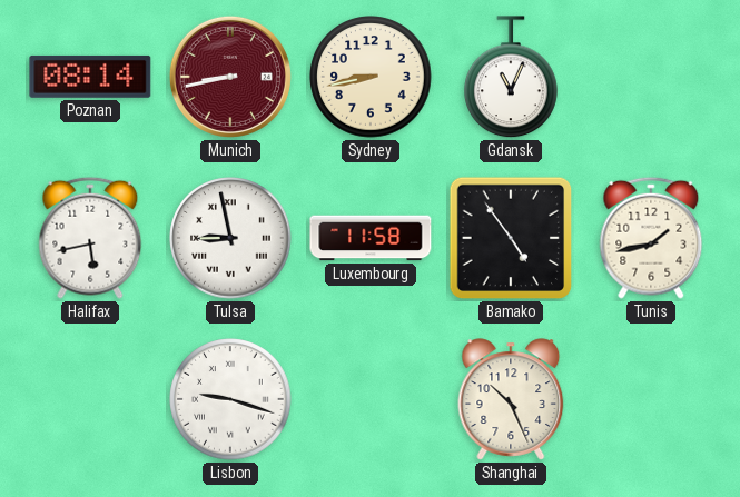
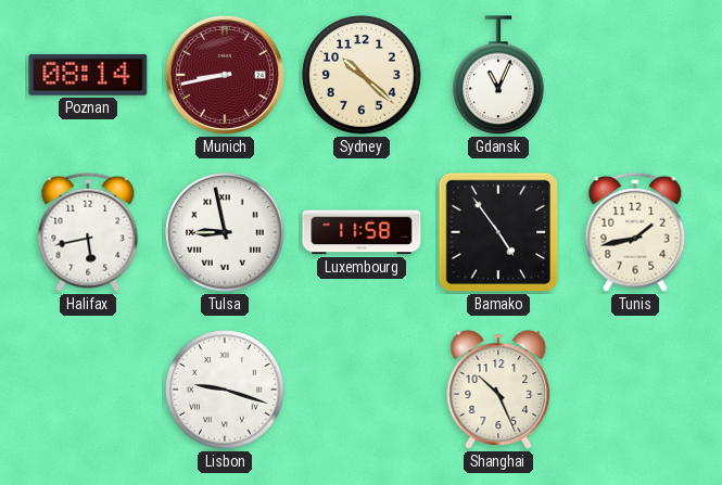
Sydney: 8:43 -> 10:22 (362, 75)
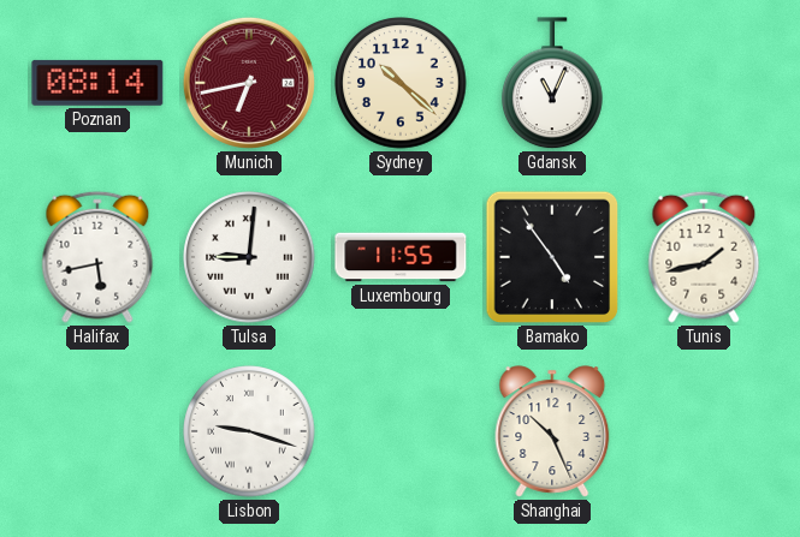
Munich: 8:43 -> 6:43 (249, 83)
Tulsa: 8:58 -> 9:01 (249, 257)
Luxembourg: 11:58 -> 11:55 (401, 257)
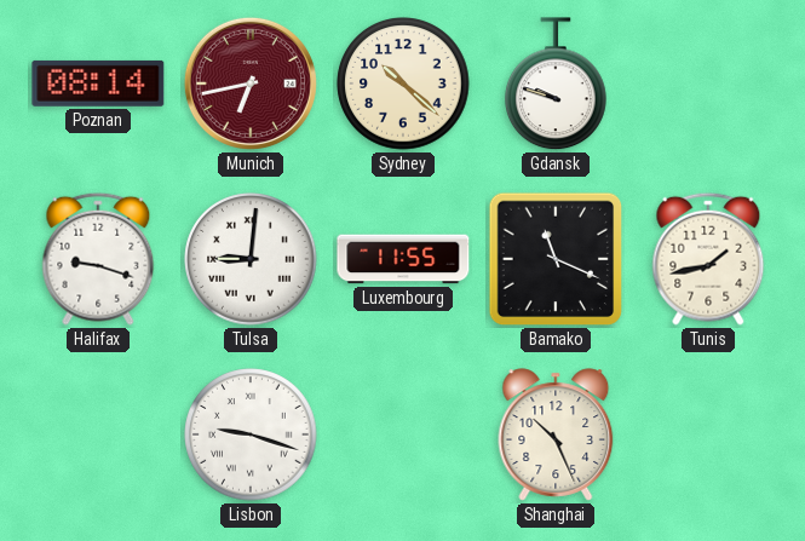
Gdansk: 11:04 -> 9:48 (557, 85)
Halifax: 5:43 -> 9:18 (98, 259)
Bamako: 4:54 -> 11:19 (556, 259)
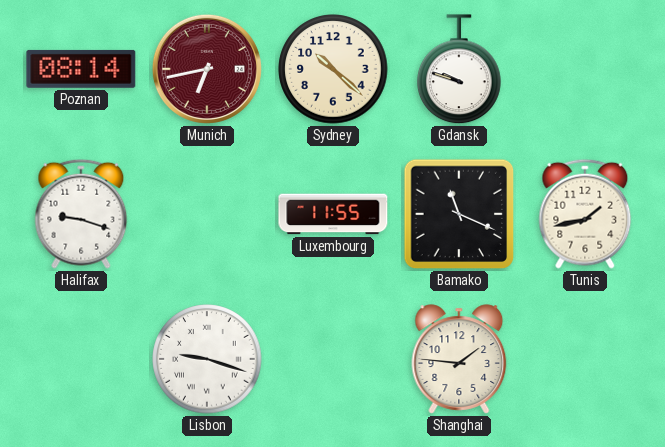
Tulsa: 9:01 -> none (251, 259)
Shanghai: 10:26 -> 1:46 (459, 359)
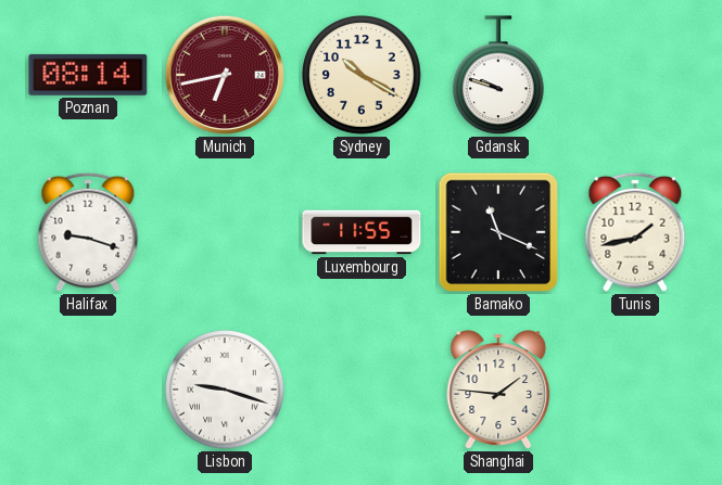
Sydney: 10:22 -> 10:20 (362, 75)
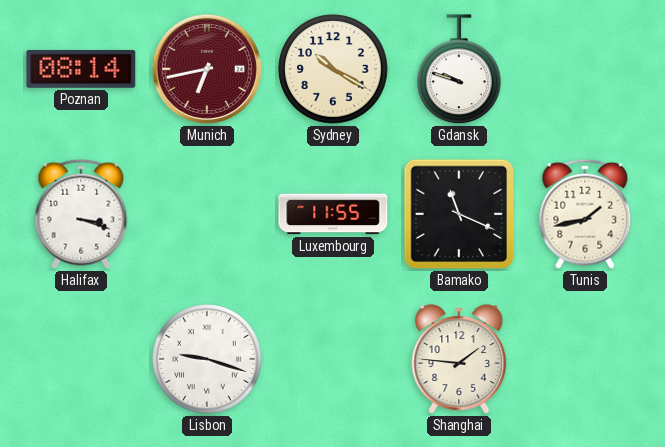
Halifax: 9:18 -> 3:18 (81, 214)
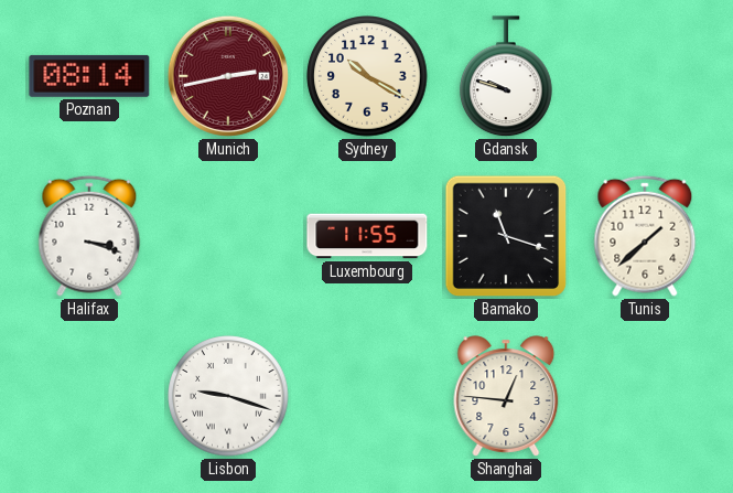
Munich: 6:43 -> 2:43 (228, 76)
Bamako: 11:19 -> 11:18 (506, 236)
Tunis: 1:43 -> 1:38 (645, 236)
Shanghai: 1:46 -> 12:46 (506, 396)
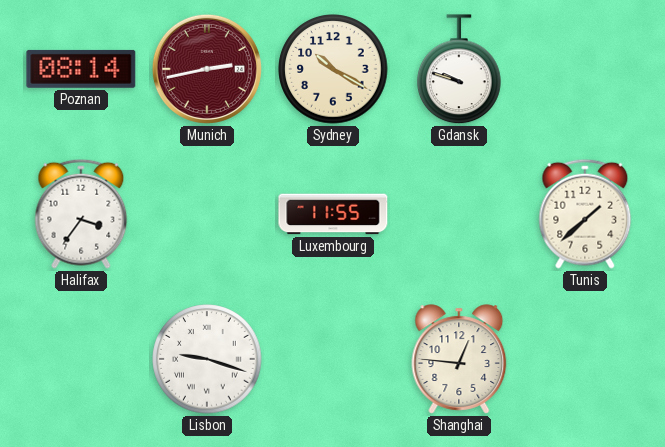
Halifax: 3:18 -> 3:36 (81, 214)
Bamako: 11:18 -> none (506, 236)
